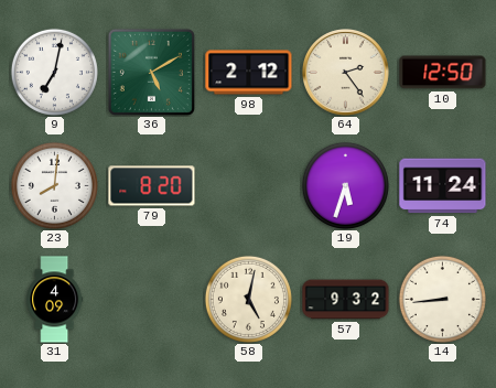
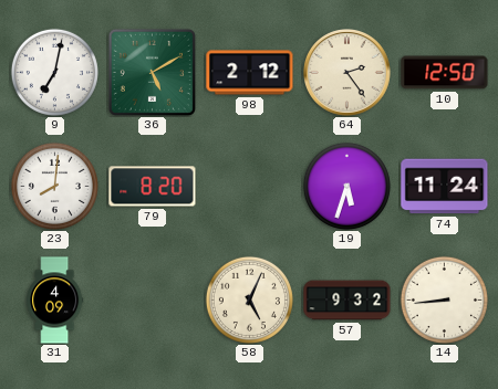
58: 5:02 -> 5:04 (249, 299)
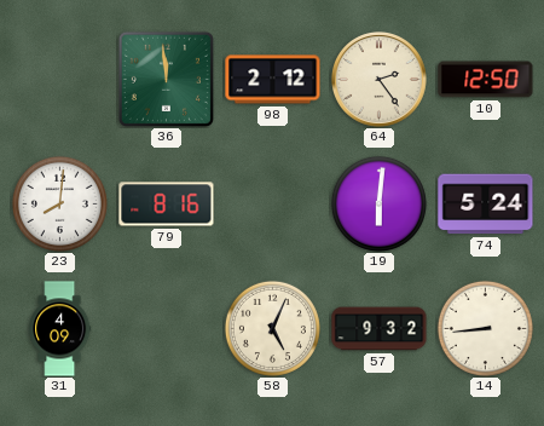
9: 7:02 -> none (54, 72)
36: 5:10 -> 11:59 (166, 79)
79: 8:20 -> 8:16 (167, 205)
19: 5:33 -> 6:01 (378, 203)
74: 11:24 -> 5:24 (486, 205)
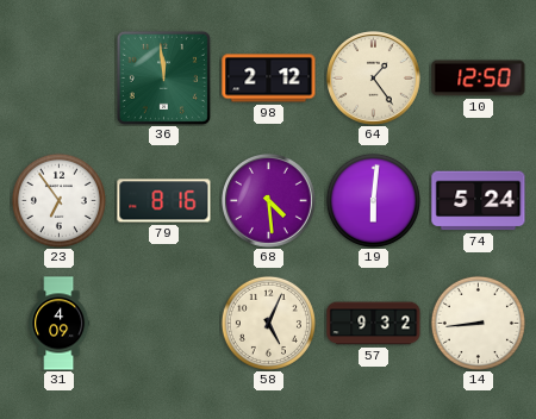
64: 2:24 -> 1:24 (374, 79)
23: 8:01 -> 6:54 (58, 200)
68: none -> 4:29 (269, 201)
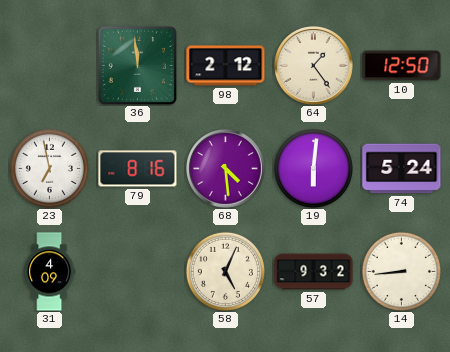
23: 6:54 -> 6:58 (49, 168)
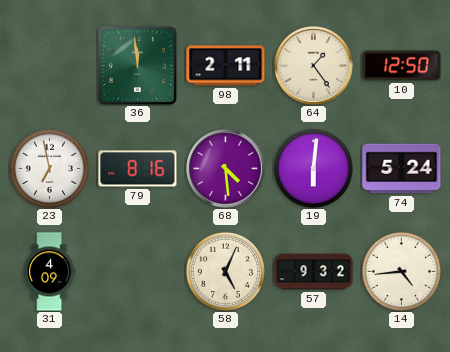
98: 2:12 -> 2:11 (226, 66)
14: 8:44 -> 4:44 (401, 271)
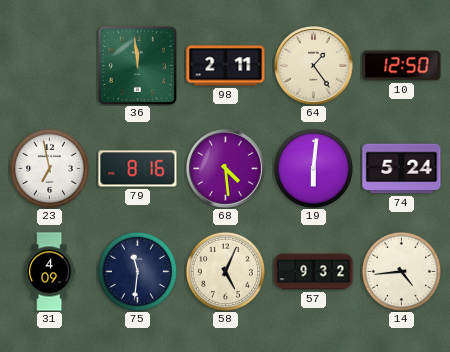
75: none -> 11:31 (137, 271)
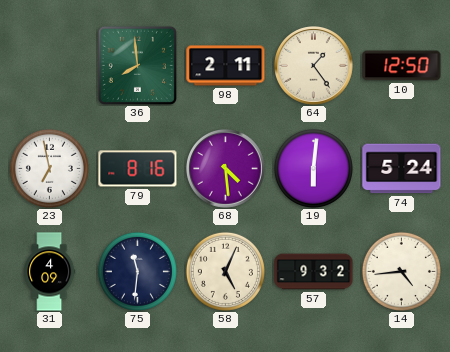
36: 11:59 -> 7:59 (137, 65)
